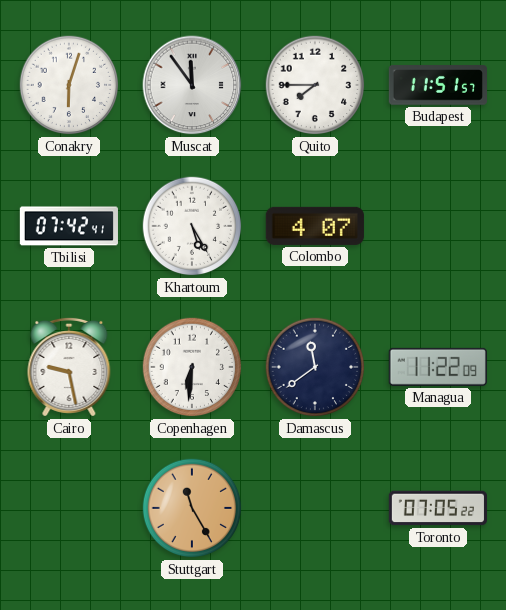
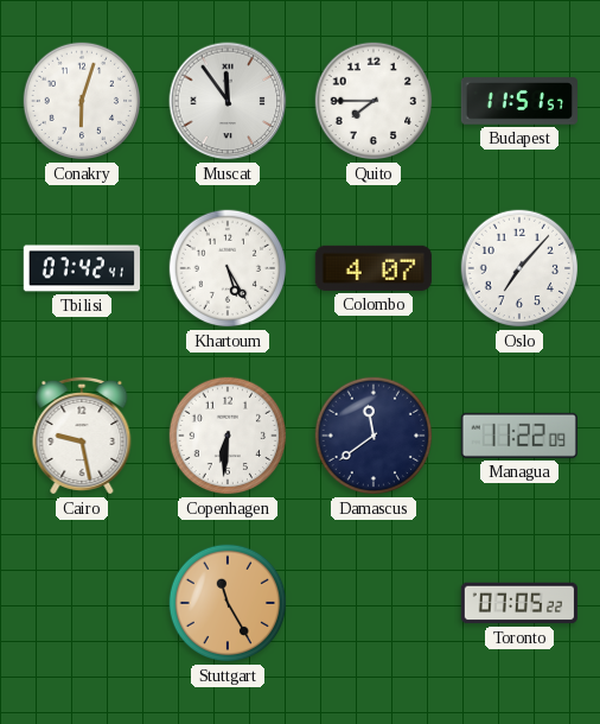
Oslo: none -> 7:07 (519, 268)
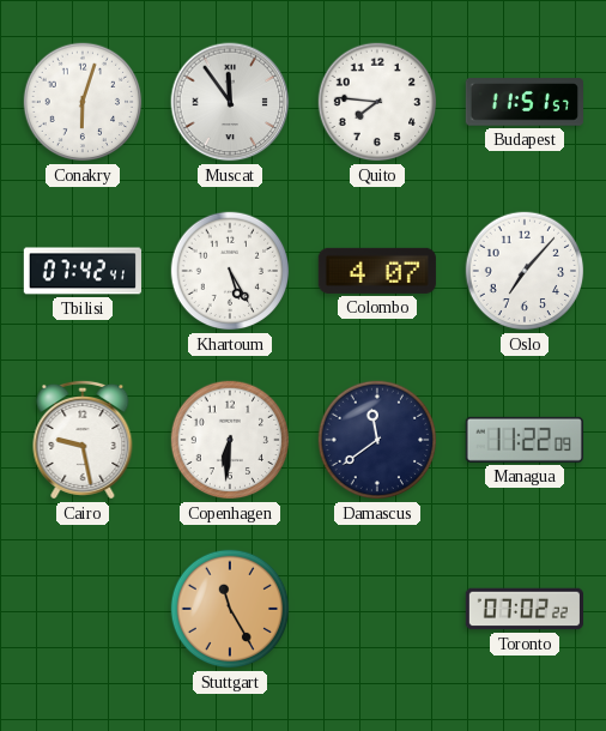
Quito: 7:45 -> 7:46 (377, 102)
Toronto: 07:05 -> 07:02 (523, 609)
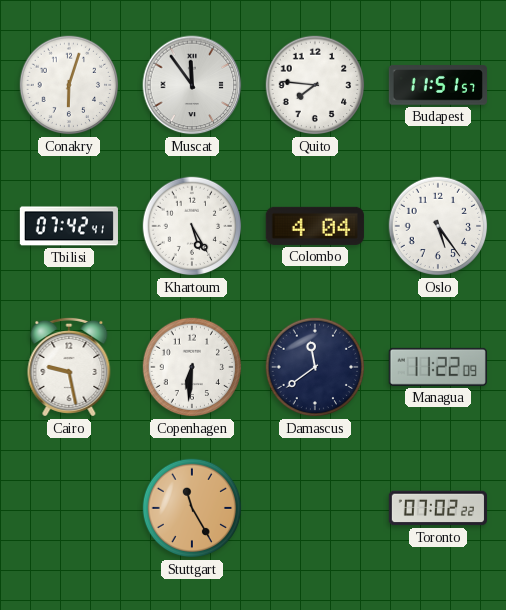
Colombo: 4:07 -> 4:04 (315, 226)
Oslo: 7:07 -> 5:24 (438, 226)
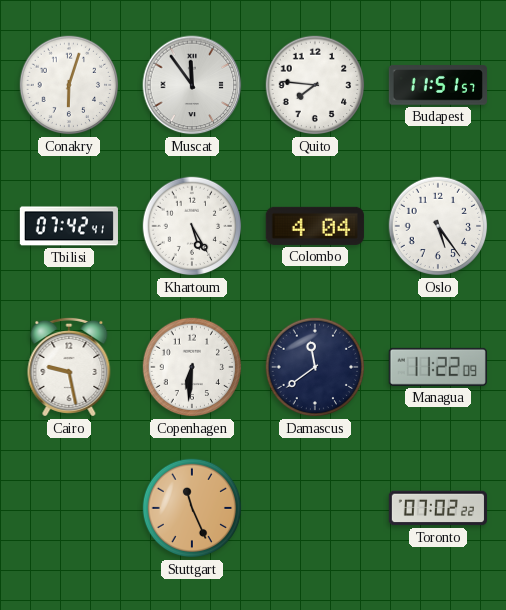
Stuttgart: 11:25 -> 11:26 (192, 508)
